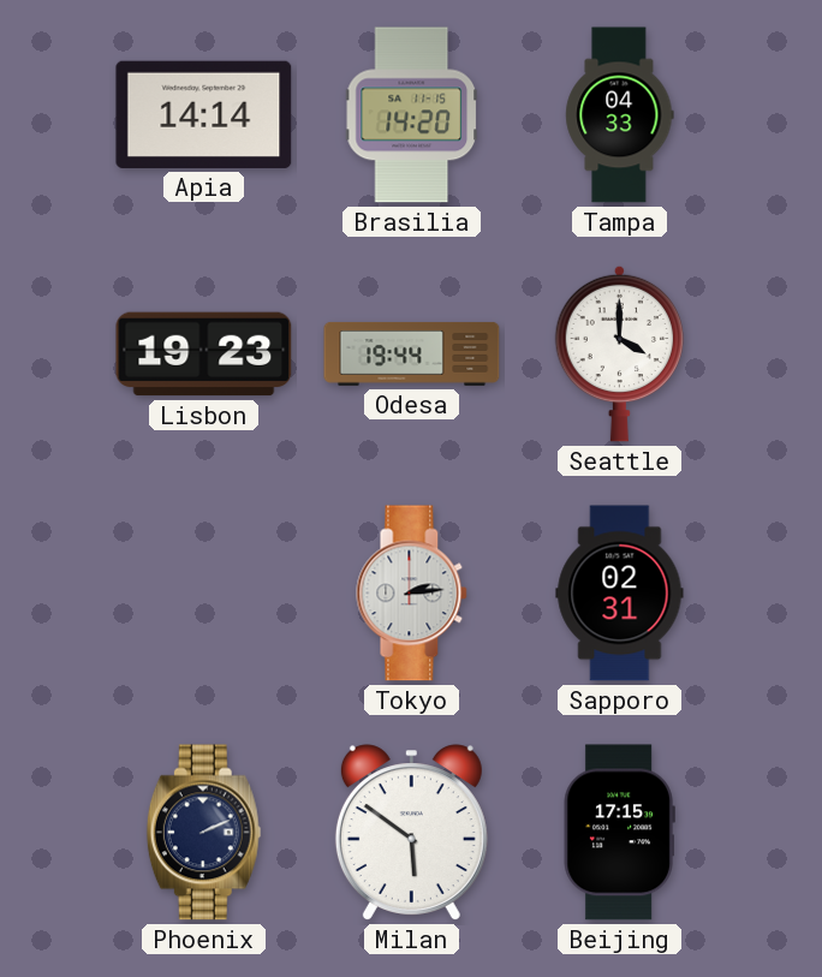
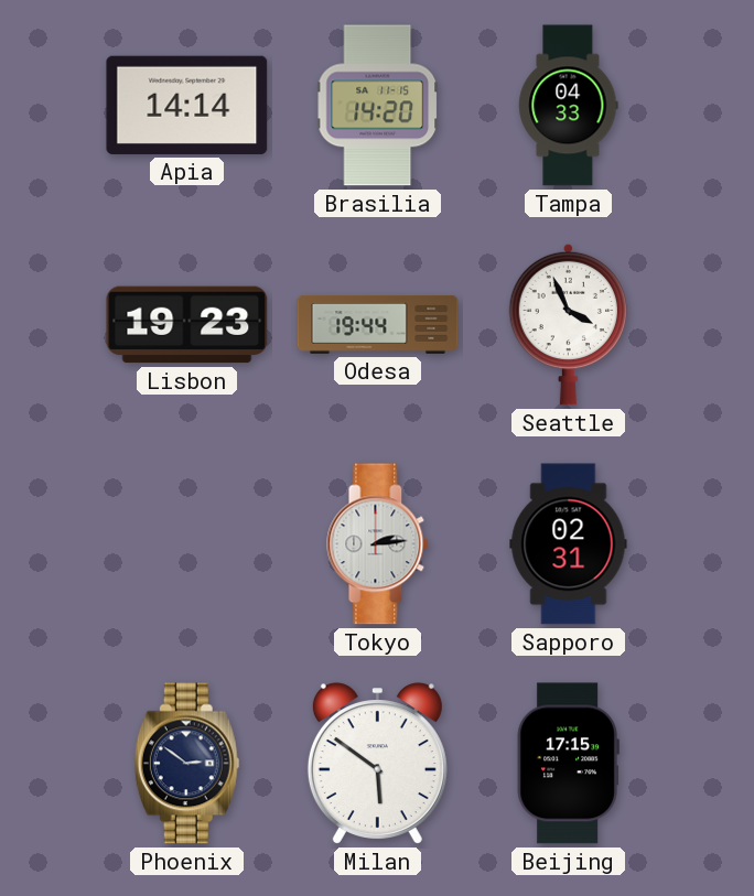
Seattle: 4:00 -> 3:56 (569, 324)
Phoenix: 2:11 -> 2:51 (186, 764)
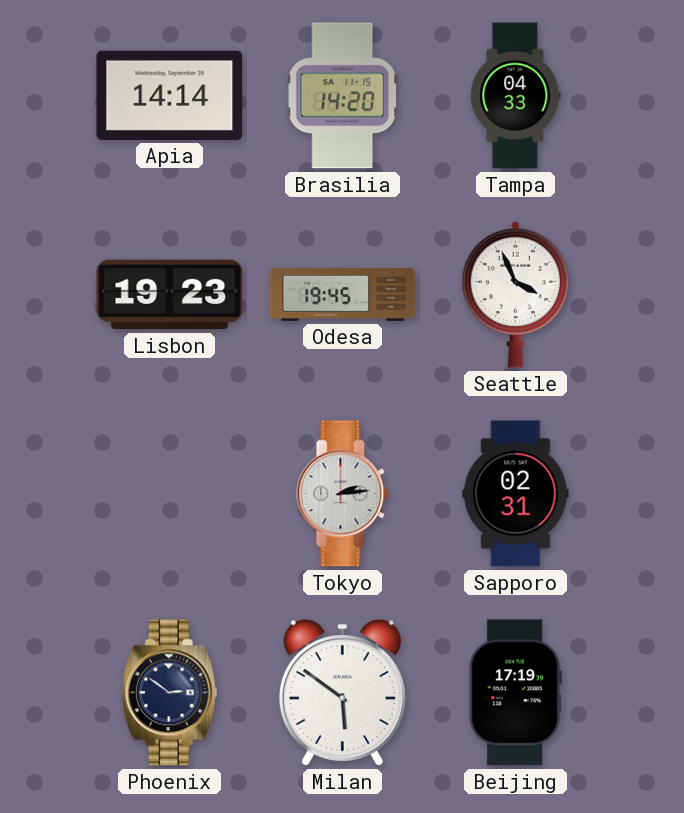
Odesa: 19:44 -> 19:45 (343, 294)
Beijing: 17:15 -> 17:19 (515, 693)
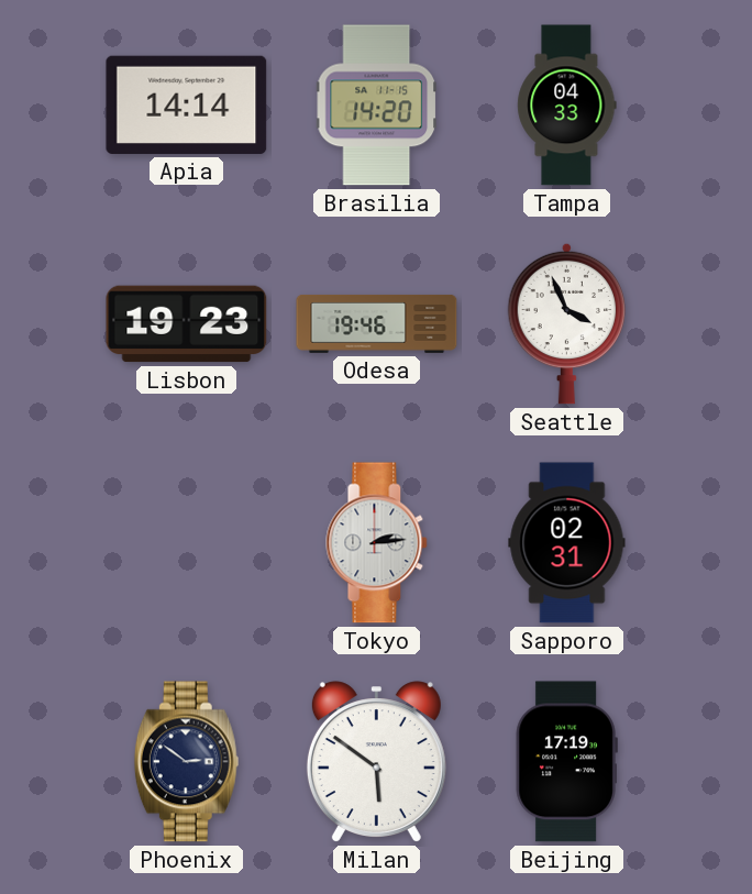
Odesa: 19:45 -> 19:46 (377, 323)
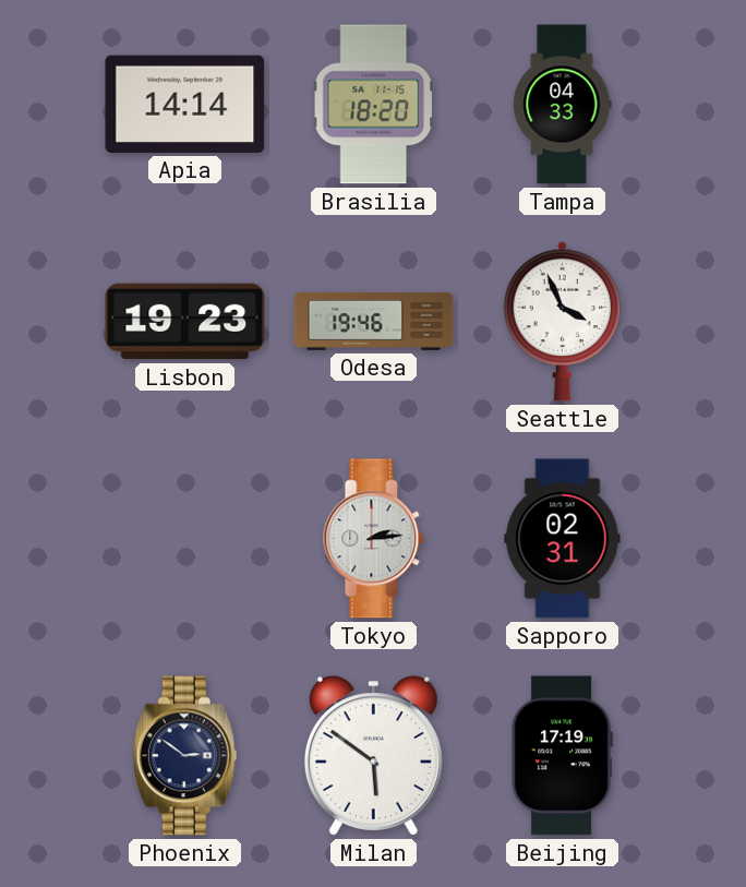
Brasilia: 14:20 -> 18:20 (374, 105)
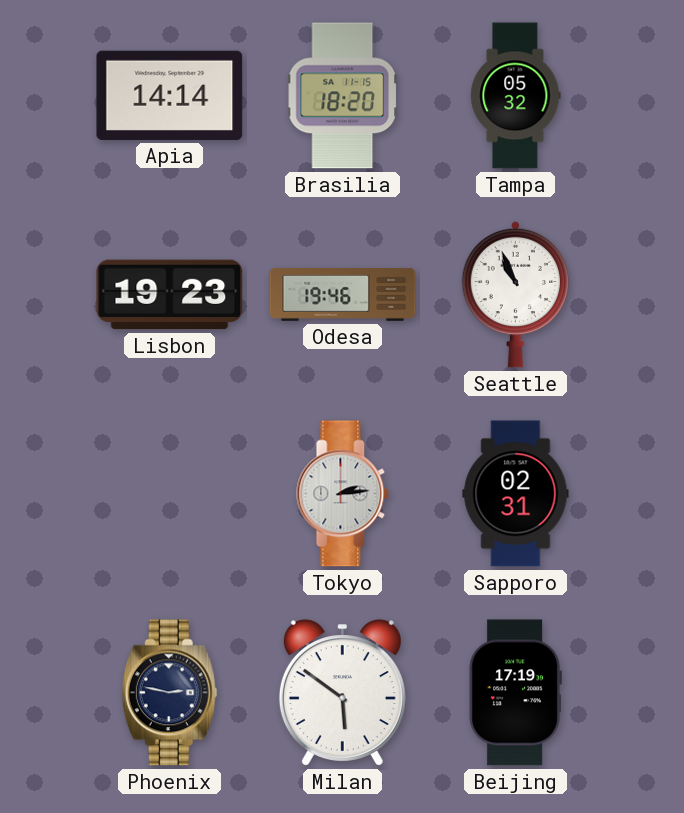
Tampa: 04:33 -> 05:32 (516, 96)
Seattle: 3:56 -> 10:56 (516, 294)
Phoenix: 2:51 -> 2:47 (169, 693)
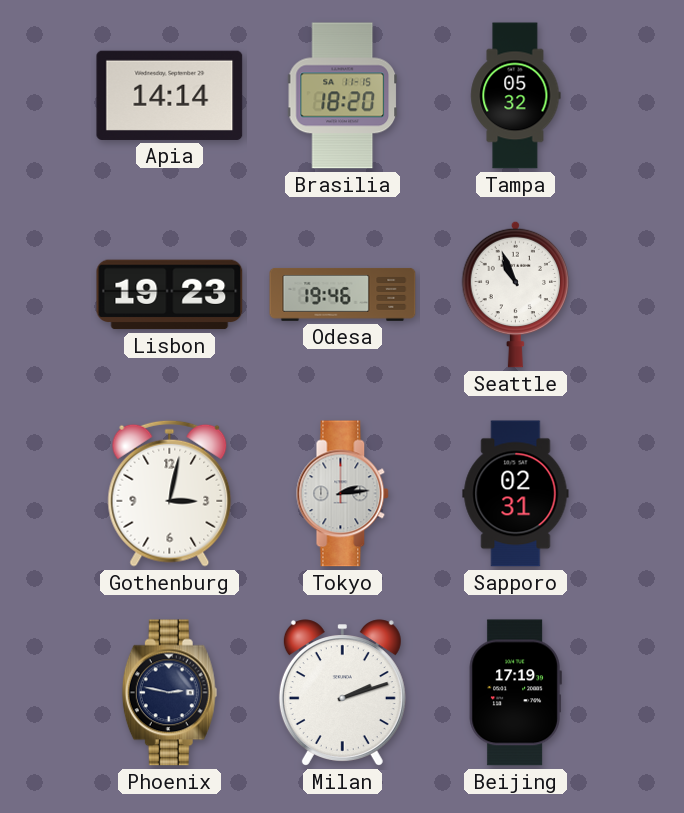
Gothenburg: none -> 3:02 (170, 493)
Milan: 5:51 -> 2:12 (342, 693)
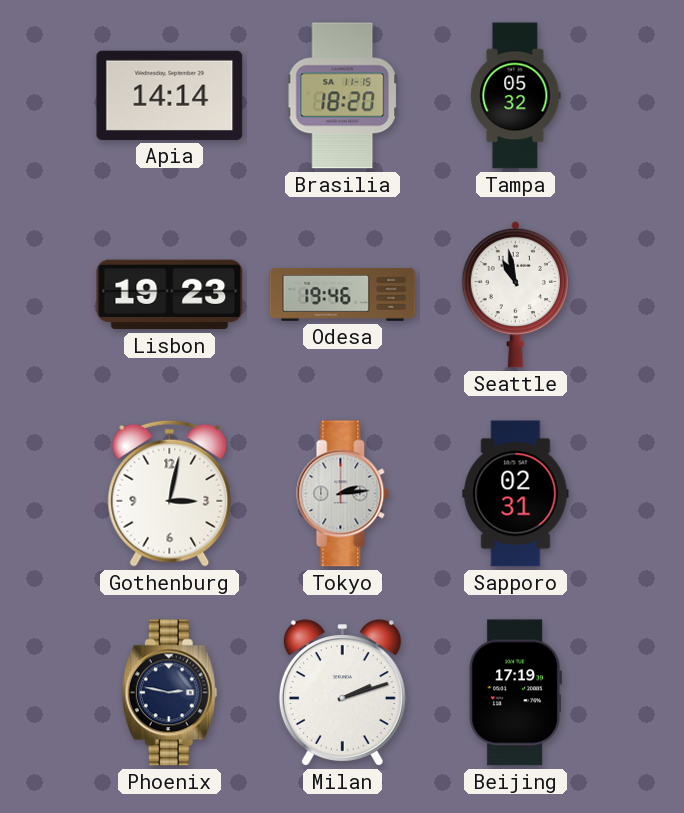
Seattle: 10:56 -> 10:58 (516, 294)
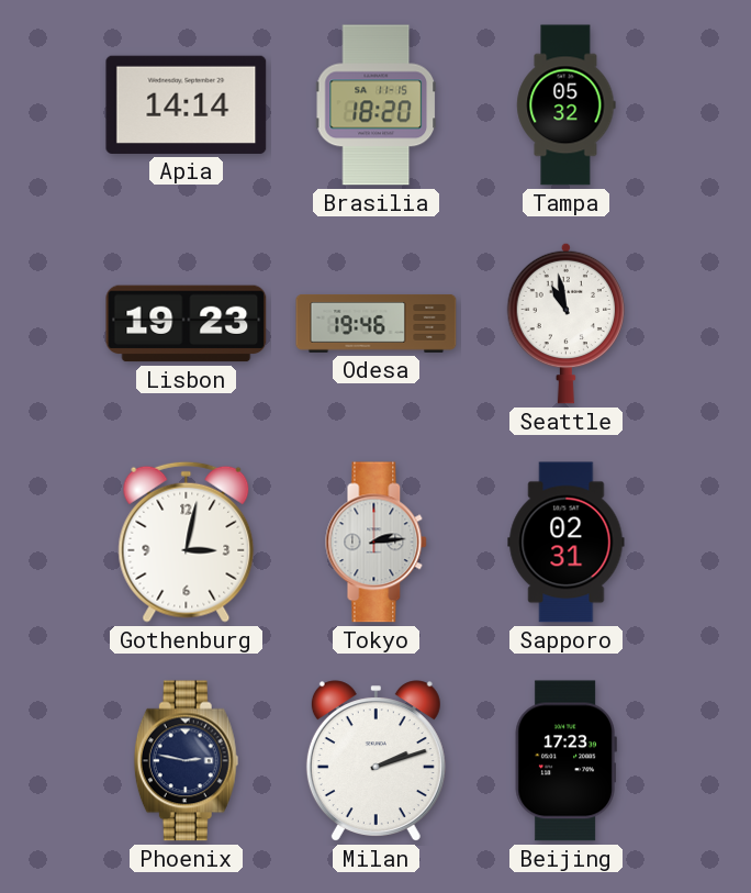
Beijing: 17:19 -> 17:23 (565, 761)
